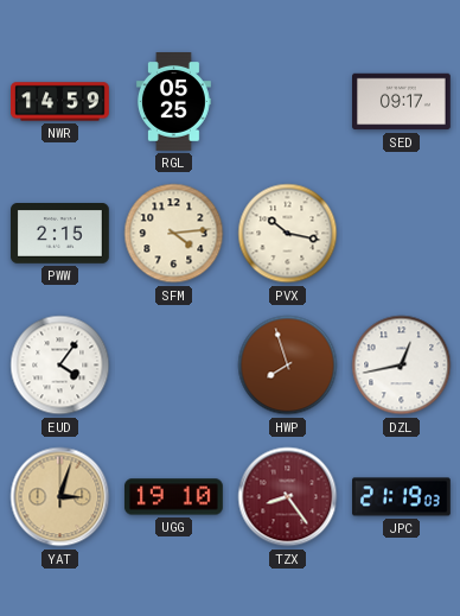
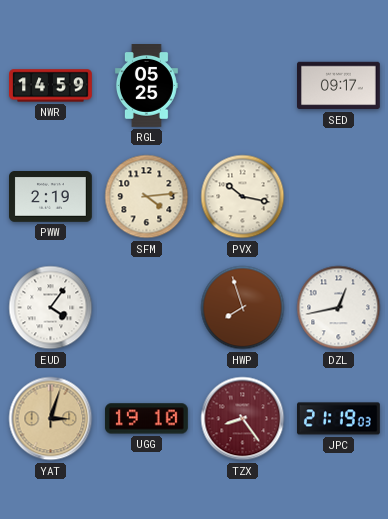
PWW: 2:15 -> 2:19 (51, 197)
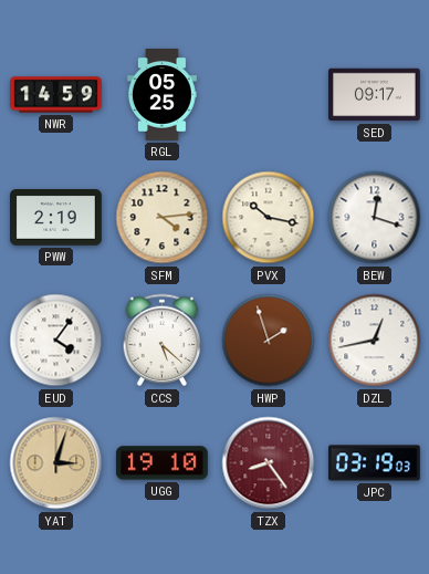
BEW: none -> 12:18 (375, 218)
CCS: none -> 5:22 (163, 341)
HWP: 7:57 -> 1:57 (269, 341)
JPC: 21:19 -> 03:19 (375, 463)
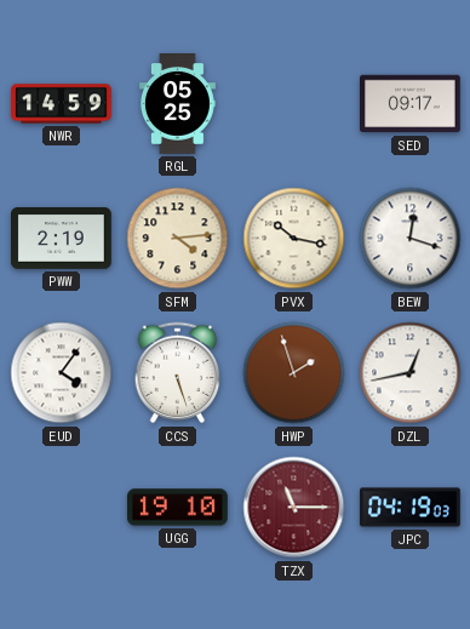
CCS: 5:22 -> 5:27 (178, 373)
YAT: 3:03 -> none (56, 463)
TZX: 8:24 -> 11:15 (294, 508)
JPC: 03:19 -> 04:19 (411, 508)
